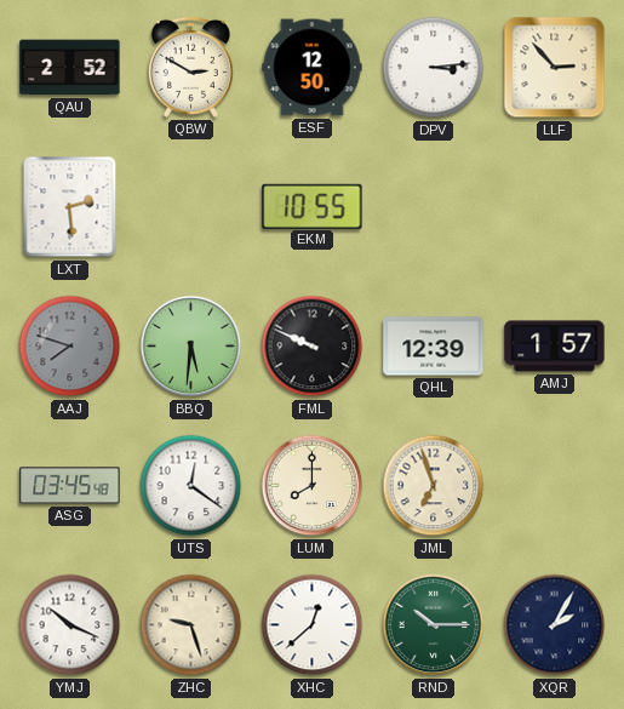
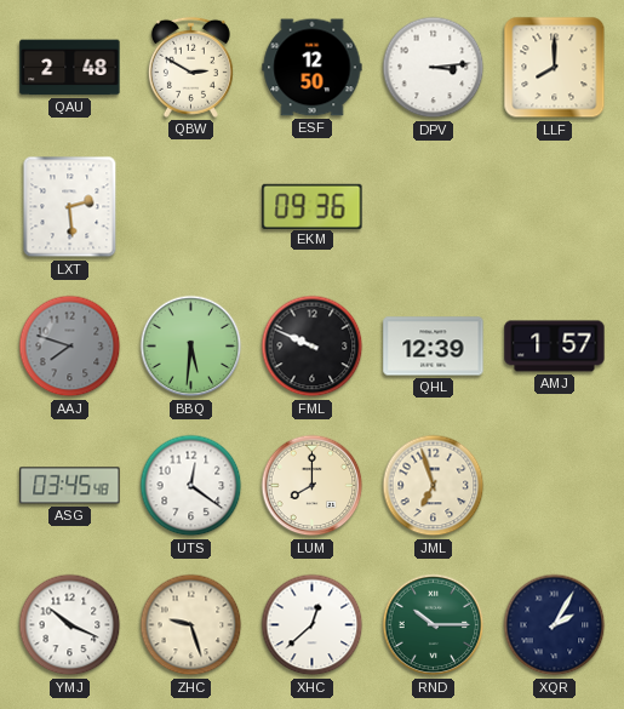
QAU: 2:52 -> 2:48 (70, 68)
LLF: 2:53 -> 8:00 (555, 68)
EKM: 10:55 -> 09:36 (313, 206)
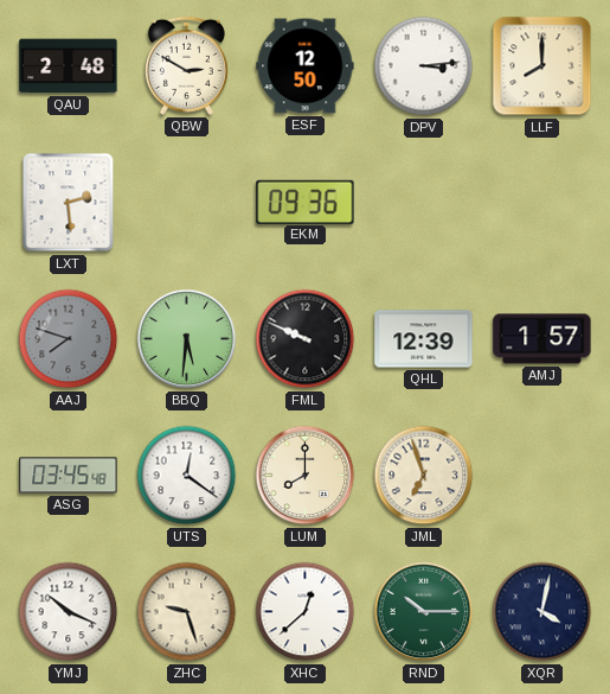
XQR: 2:05 -> 4:02 (542, 612)
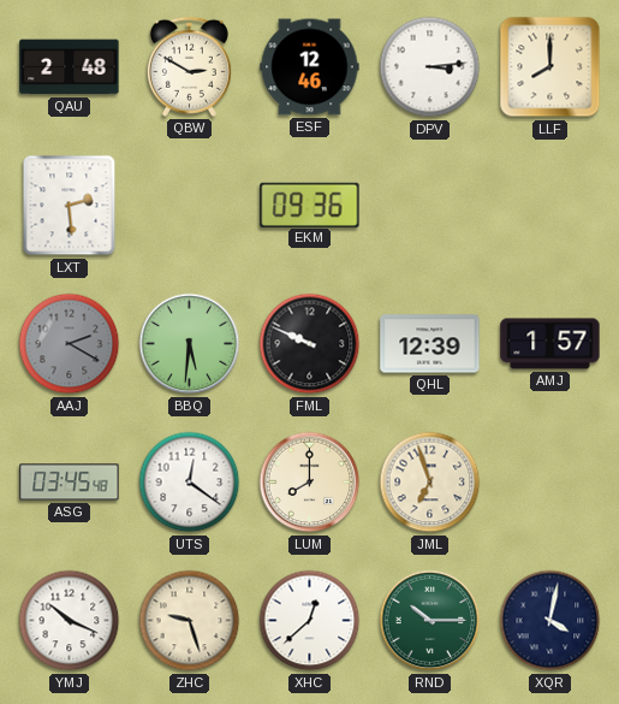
ESF: 12:50 -> 12:46 (310, 67)
AAJ: 7:48 -> 2:20 (70, 344)
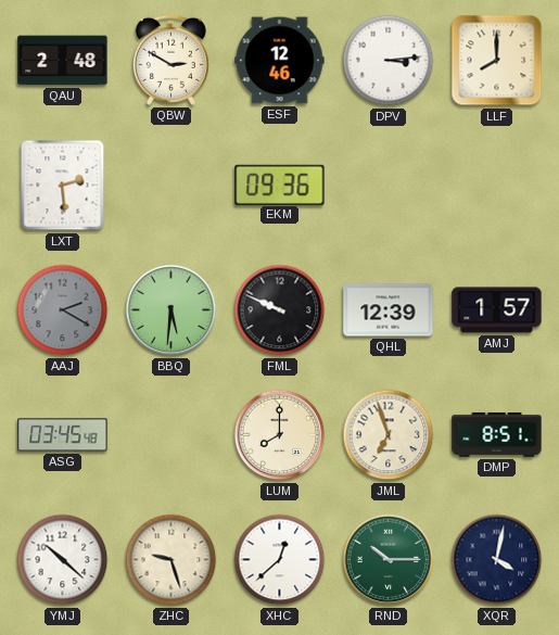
UTS: 12:21 -> none (190, 483)
DMP: none -> 8:51 (497, 434)
YMJ: 10:19 -> 10:22 (63, 560)
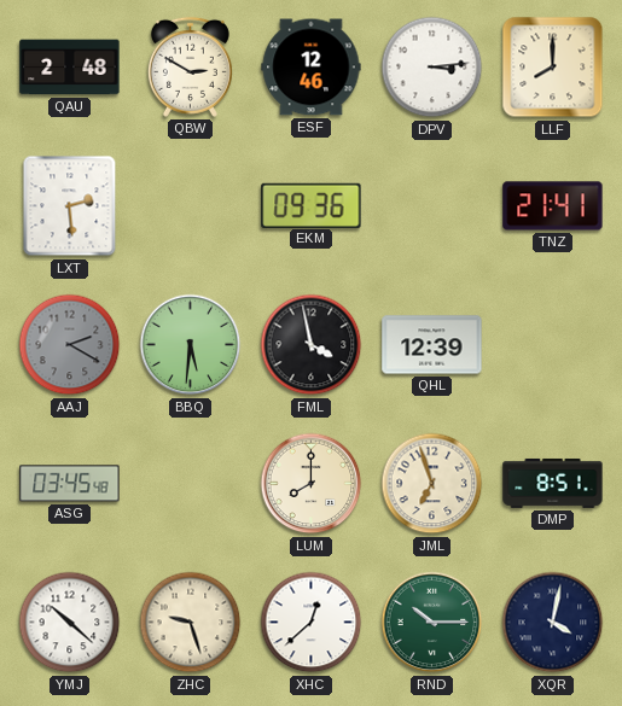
TNZ: none -> 21:41 (553, 206)
FML: 9:49 -> 3:58 (312, 345)
AMJ: 1:57 -> none (497, 310)
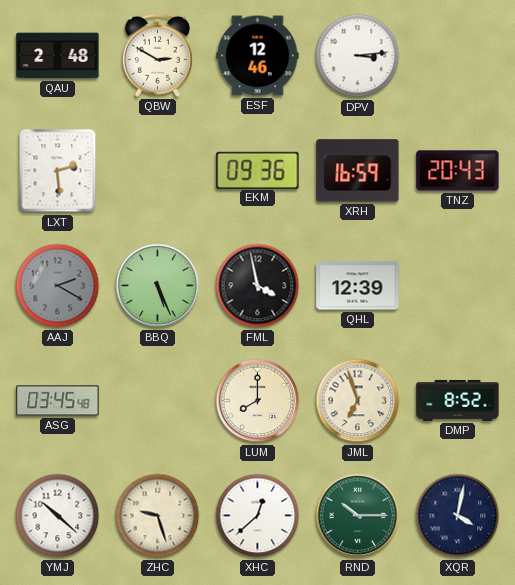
LLF: 8:00 -> none (553, 68)
XRH: none -> 16:59 (358, 171)
TNZ: 21:41 -> 20:43 (458, 171)
BBQ: 5:31 -> 5:26 (158, 286)
DMP: 8:51 -> 8:52 (458, 400)
